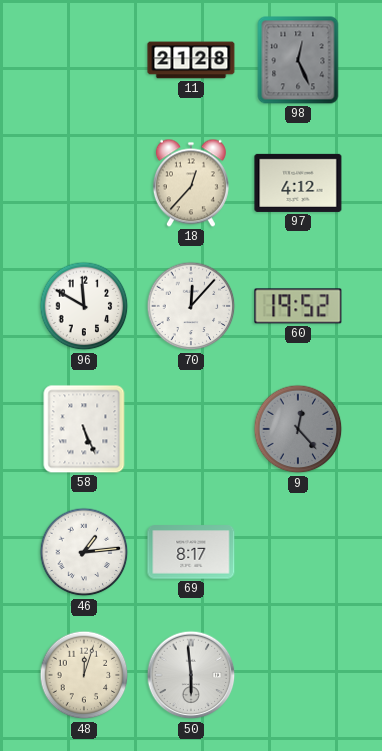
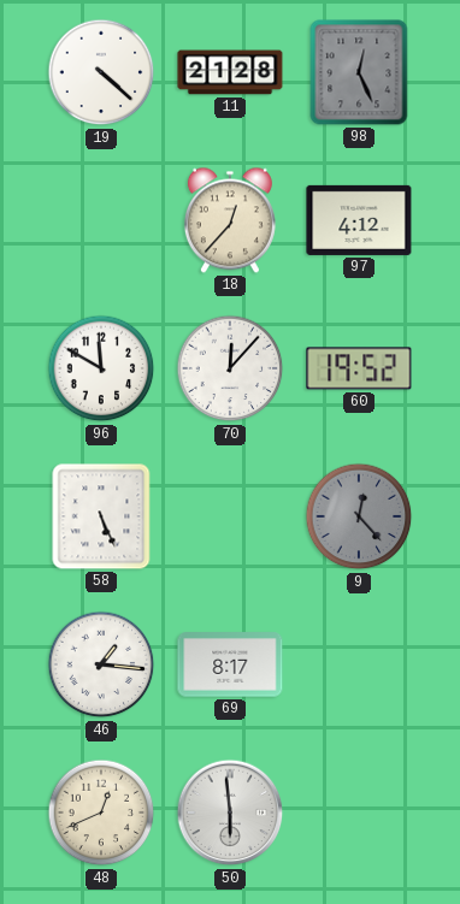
19: none -> 4:22 (101, 72)
46: 1:14 -> 1:16 (101, 664)
48: 12:03 -> 12:41 (101, 813)
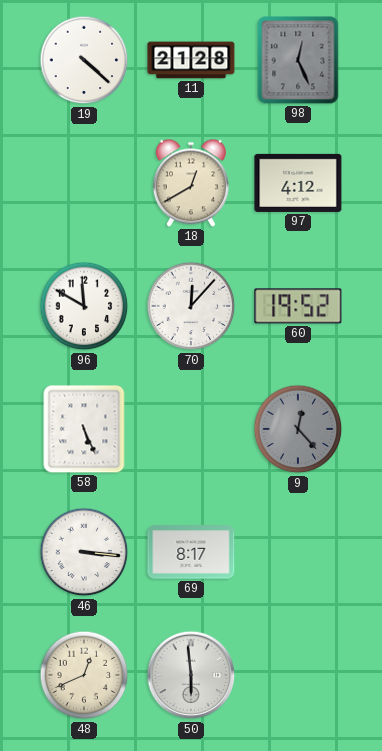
18: 12:37 -> 12:40 (191, 183)
46: 1:16 -> 3:16 (84, 552)
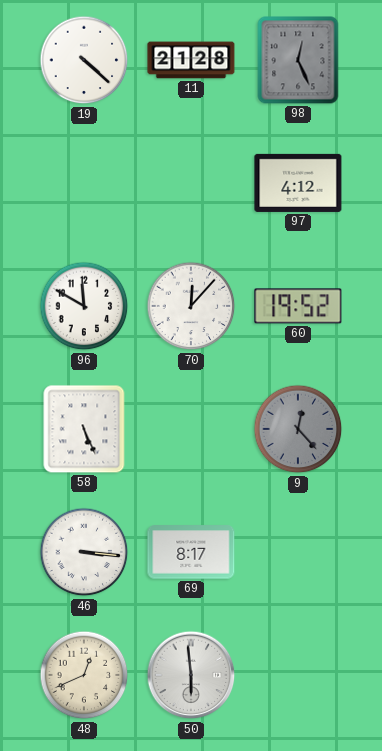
18: 12:40 -> none (191, 183)
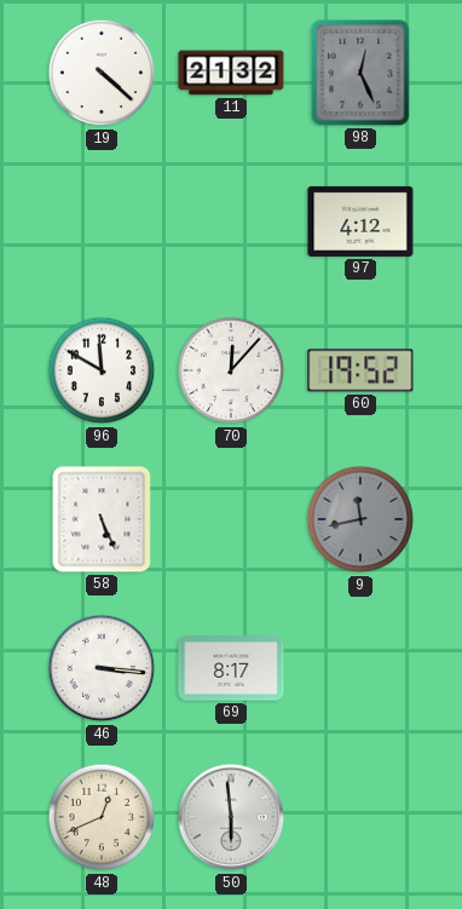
11: 21:28 -> 21:32 (231, 73)
9: 12:23 -> 11:43 (360, 519)
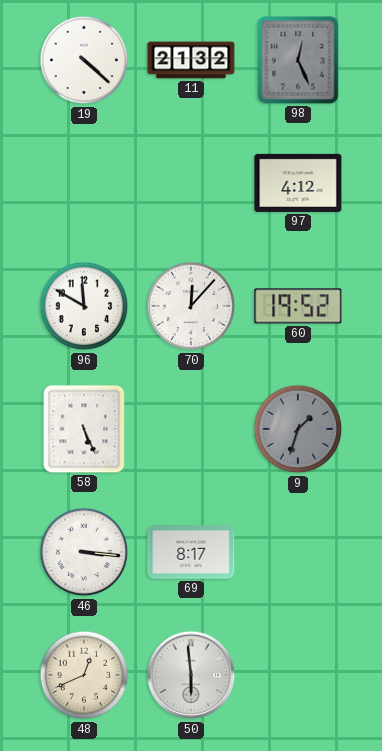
9: 11:43 -> 1:33 (298, 429)
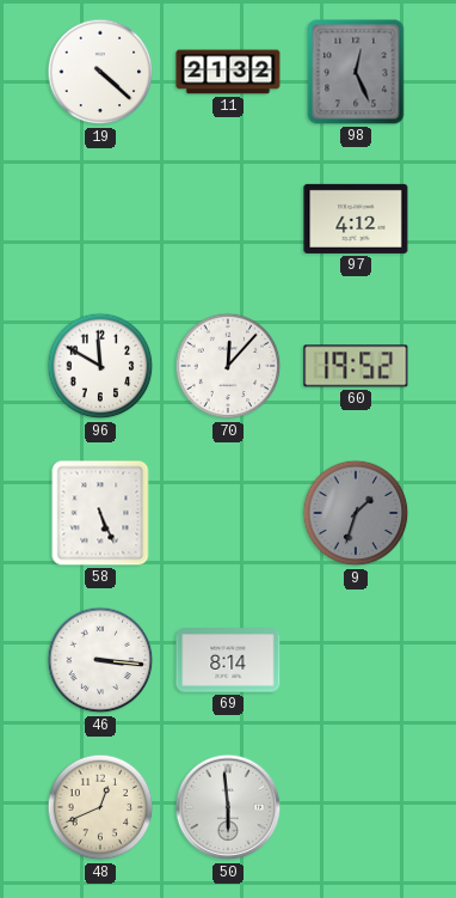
69: 8:17 -> 8:14 (228, 660)
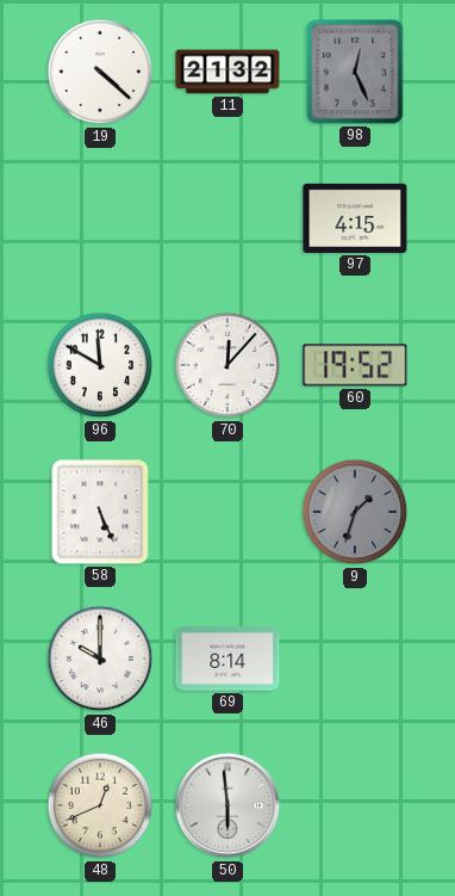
97: 4:12 -> 4:15 (355, 218)
46: 3:16 -> 10:00 (100, 659)
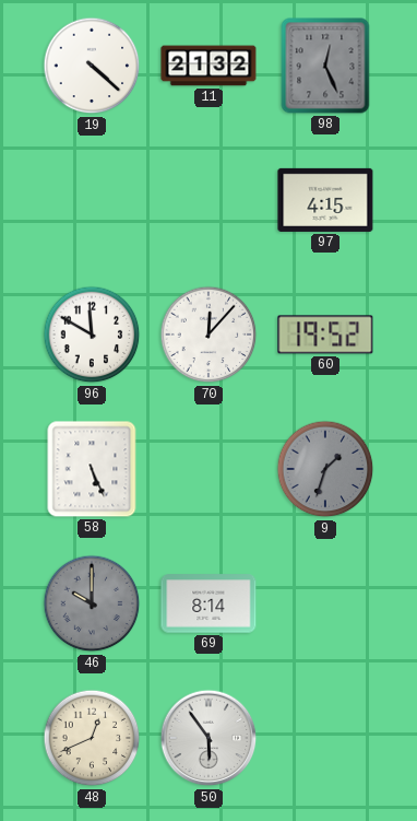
46 dial: white -> grey (92, 603)
50: 5:59 -> 5:54 (208, 738)
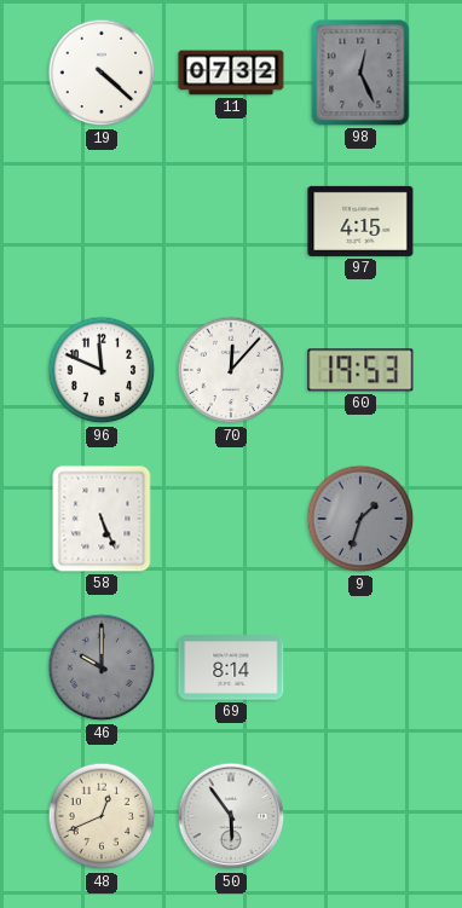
11: 21:32 -> 07:32 (231, 73)
96: 11:50 -> 11:49 (102, 370)
60: 19:52 -> 19:53 (360, 370)
